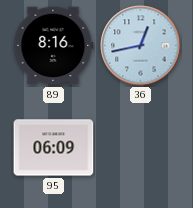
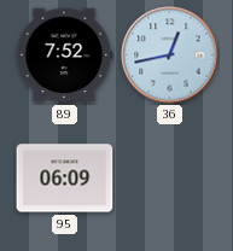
89: 8:16 -> 7:52 (65, 56)
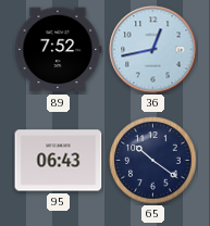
95: 06:09 -> 06:43 (59, 161)
65: none -> 10:21 (153, 161)
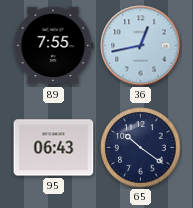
89: 7:52 -> 7:55 (54, 46)
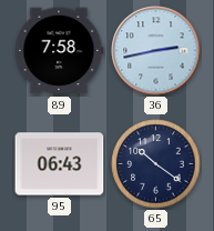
89: 7:55 -> 7:58 (60, 51)
36: 12:43 -> 2:43 (156, 51)
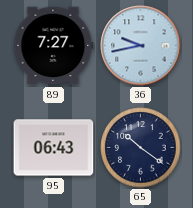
89: 7:58 -> 7:27 (54, 46)
36: 2:43 -> 9:43 (141, 46)
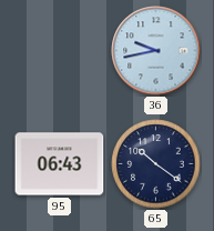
89: 7:27 -> none (54, 46)
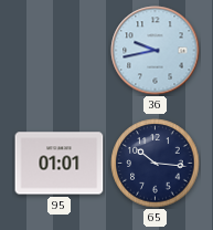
95: 06:43 -> 01:01 (60, 164)
65: 10:21 -> 10:16 (156, 164)
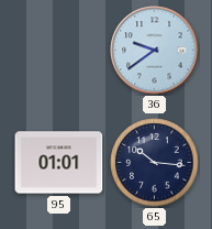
36: 9:43 -> 9:39 (155, 51)
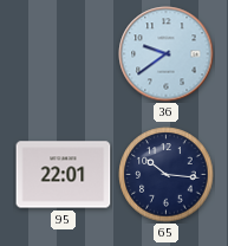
95: 01:01 -> 22:01 (64, 175)
